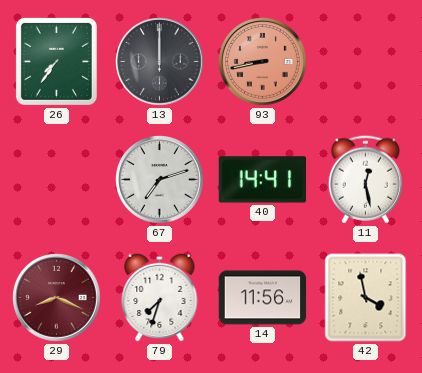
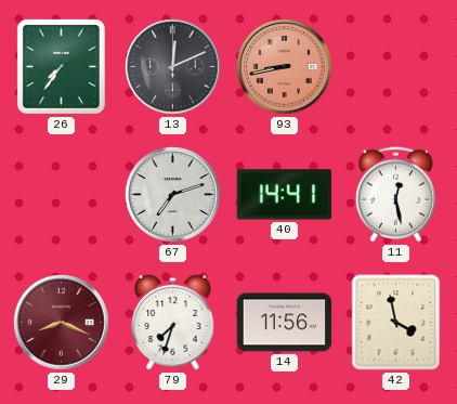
13: 12:00 -> 12:11 (173, 67)
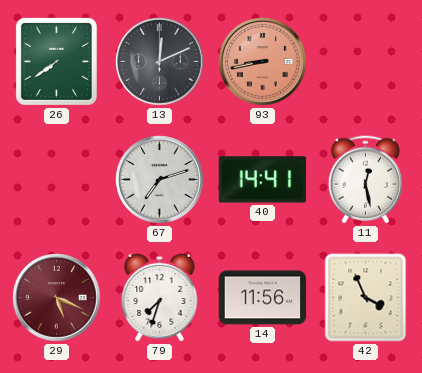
26: 7:36 -> 7:39 (56, 61)
29: 8:19 -> 5:19 (57, 298)
42: 3:58 -> 3:56 (366, 298)
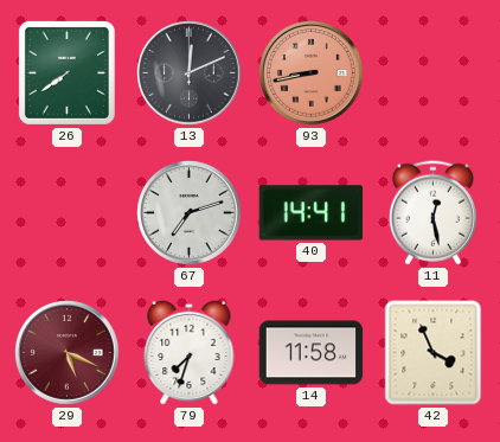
14: 11:56 -> 11:58 (312, 353)
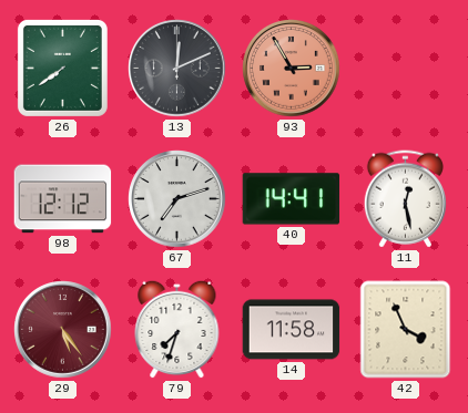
93: 8:43 -> 2:55 (292, 69)
98: none -> 12:12 (63, 199)
29: 5:19 -> 5:24 (63, 330)
